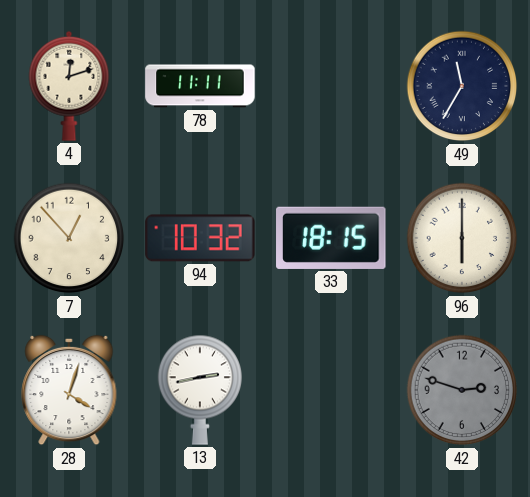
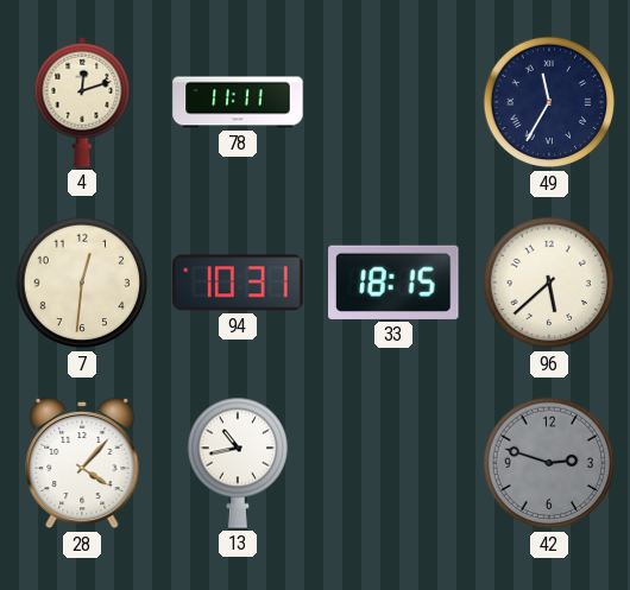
7: 12:53 -> 12:31 (82, 283)
94: 10:32 -> 10:31 (238, 283)
96: 6:00 -> 5:38 (549, 283)
28: 4:03 -> 4:07 (82, 463)
13: 2:43 -> 10:43 (237, 463)
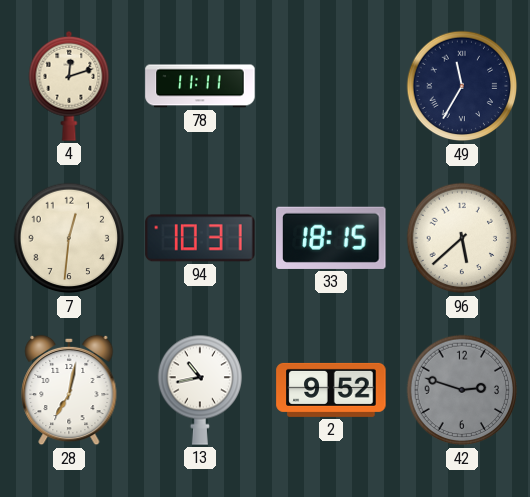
28: 4:07 -> 7:02 (69, 390)
2: none -> 9:52 (331, 390)
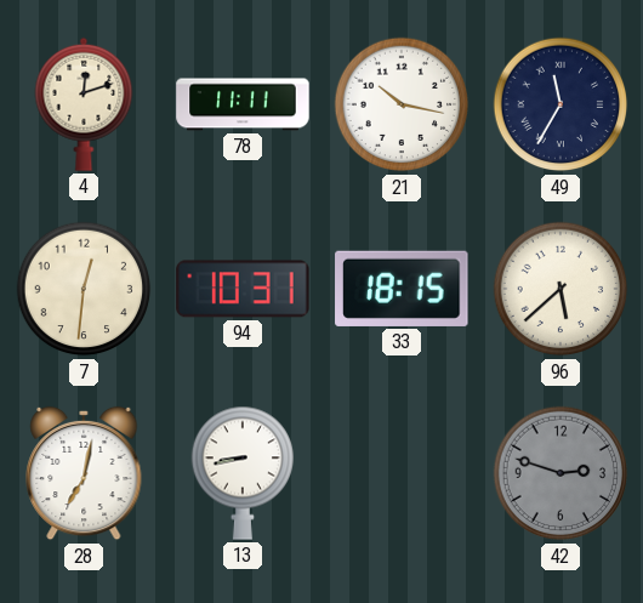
21: none -> 10:17 (402, 104)
13: 10:43 -> 8:43 (241, 473)
2: 9:52 -> none (331, 390)
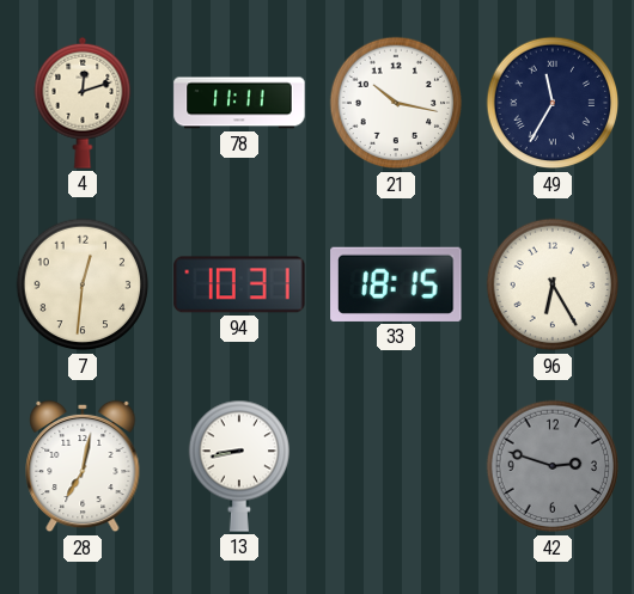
96: 5:38 -> 6:25 (553, 284)
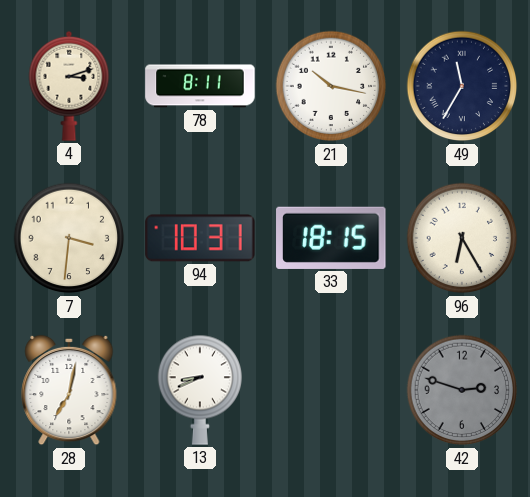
4: 12:12 -> 3:12 (69, 86)
78: 11:11 -> 8:11 (200, 86)
7: 12:31 -> 3:31 (69, 238)
13: 8:43 -> 8:41 (199, 390)
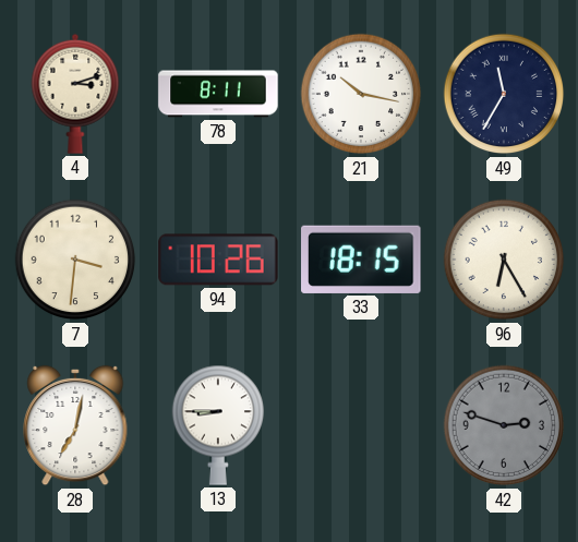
94: 10:31 -> 10:26 (218, 260)
13: 8:41 -> 8:45 (217, 425)
